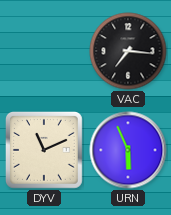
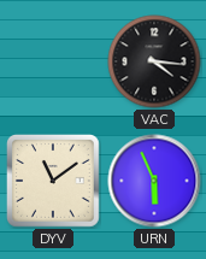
VAC: 7:16 -> 4:16 (154, 61)
DYV: 11:11 -> 11:09 (54, 182)
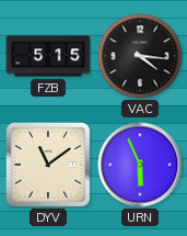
FZB: none -> 5:15 (48, 56)
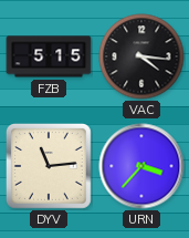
DYV: 11:09 -> 11:14 (50, 167)
URN: 5:56 -> 3:37 (141, 166)
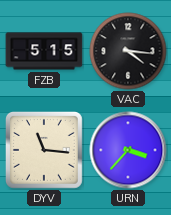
DYV: 11:14 -> 11:16 (45, 151)
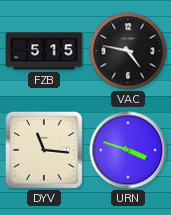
VAC: 4:16 -> 4:47 (128, 51)
URN: 3:37 -> 3:48 (128, 150)
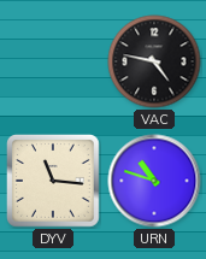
FZB: 5:15 -> none (44, 51)
URN: 3:48 -> 10:48 (154, 181)
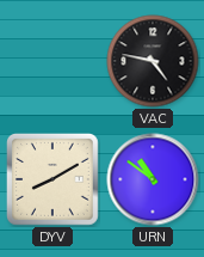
DYV: 11:16 -> 8:10 (54, 180)
URN: 10:48 -> 10:51 (153, 179)
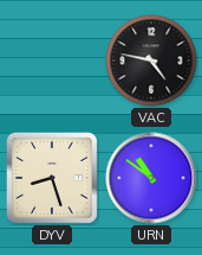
DYV: 8:10 -> 8:27 (53, 179)
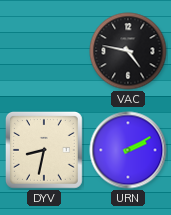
DYV: 8:27 -> 8:32 (45, 151)
URN: 10:51 -> 2:10 (128, 150)
